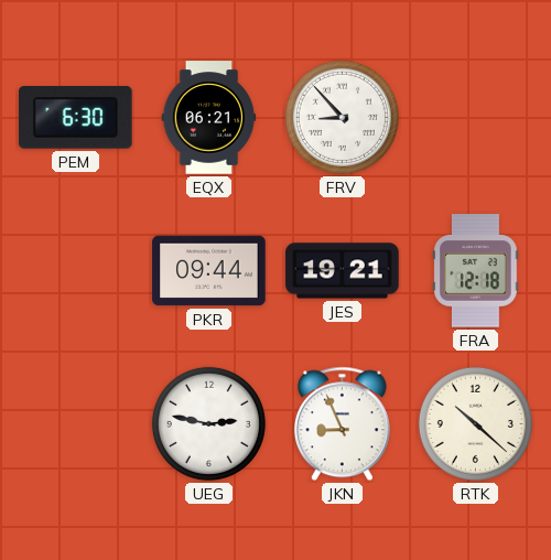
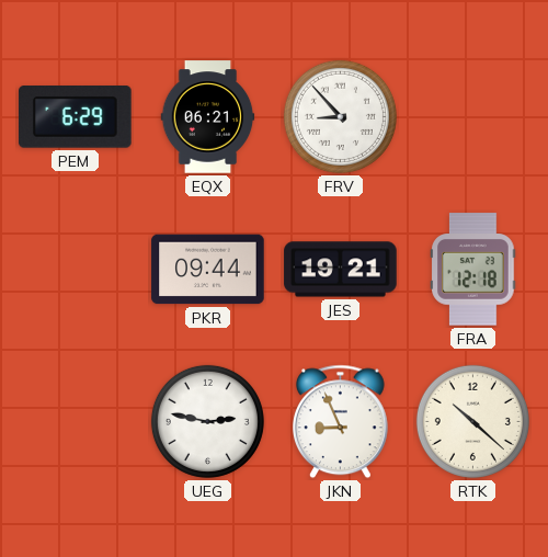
PEM: 6:30 -> 6:29 (76, 117)
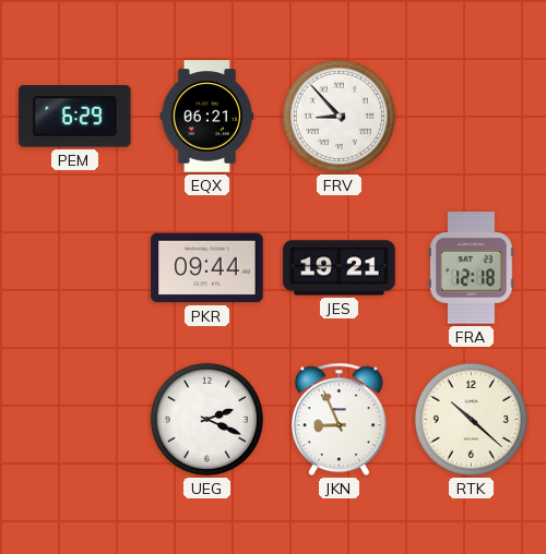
UEG: 2:47 -> 2:19 (206, 419)
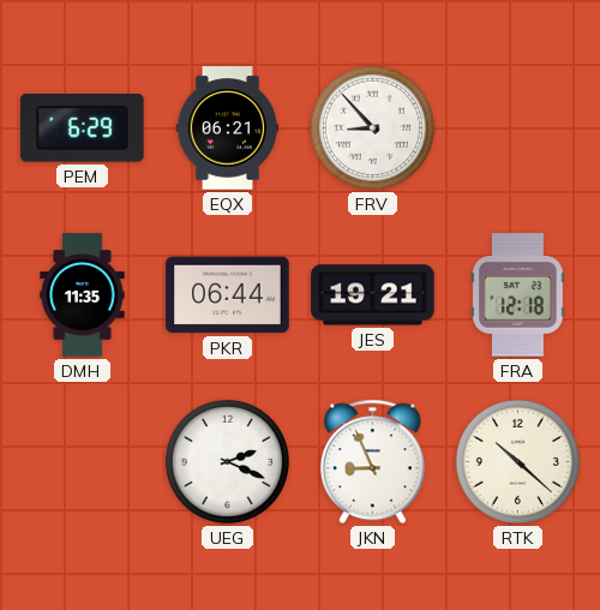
DMH: none -> 11:35 (83, 295)
PKR: 09:44 -> 06:44 (228, 295)
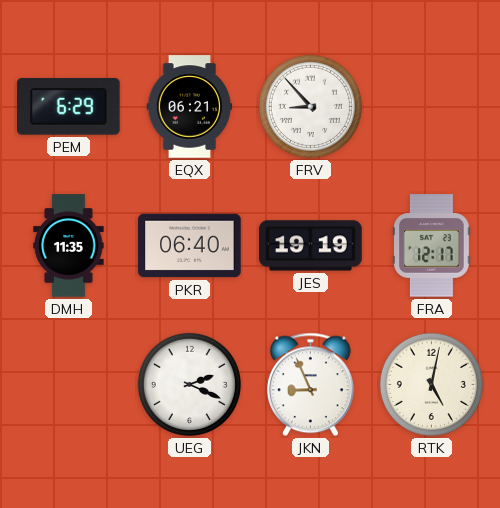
PKR: 06:44 -> 06:40 (190, 246)
JES: 19:21 -> 19:19 (311, 246)
FRA: 12:18 -> 12:17 (432, 246)
RTK: 10:22 -> 5:02 (431, 384)
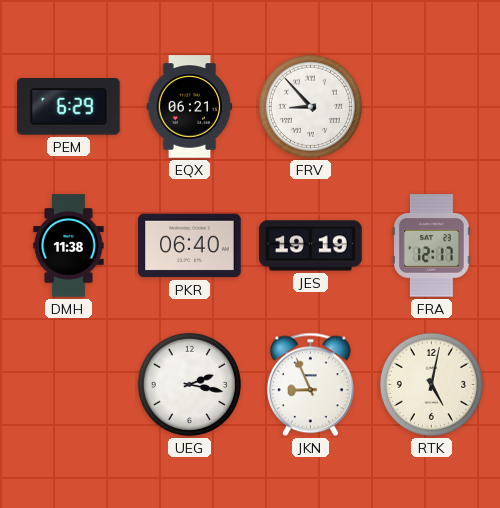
DMH: 11:35 -> 11:38 (69, 246)
UEG: 2:19 -> 2:17 (189, 384)
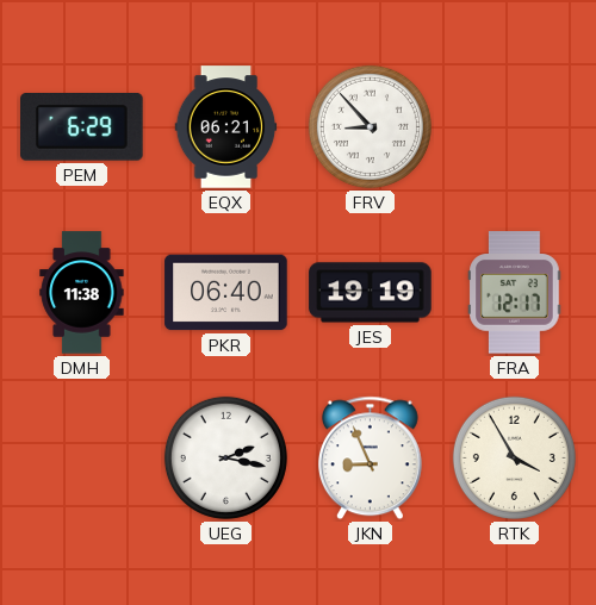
RTK: 5:02 -> 3:55 (514, 457)
